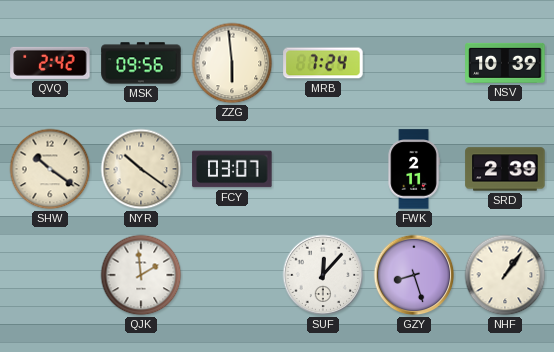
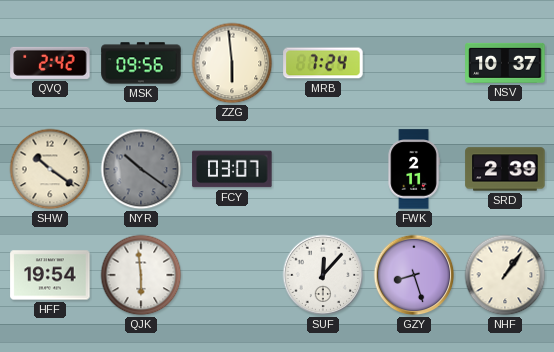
NSV: 10:39 -> 10:37 (505, 63)
NYR dial: cream -> grey (141, 169)
HFF: none -> 19:54 (50, 275)
QJK: 1:59 -> 5:59 (141, 275)
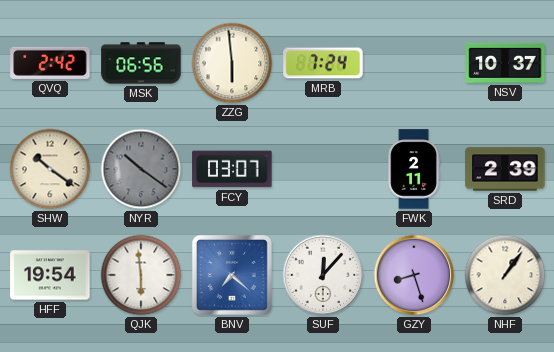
MSK: 09:56 -> 06:56 (141, 63)
BNV: none -> 7:22 (232, 275)
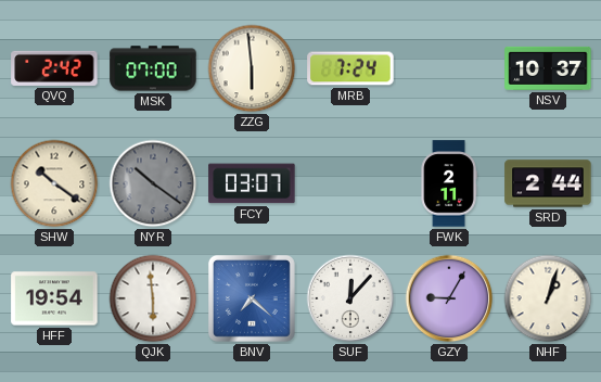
MSK: 06:56 -> 07:00 (153, 68)
SRD: 2:39 -> 2:44 (548, 183)
GZY: 8:27 -> 9:05 (449, 298)
NHF: 1:06 -> 1:03 (548, 298)
